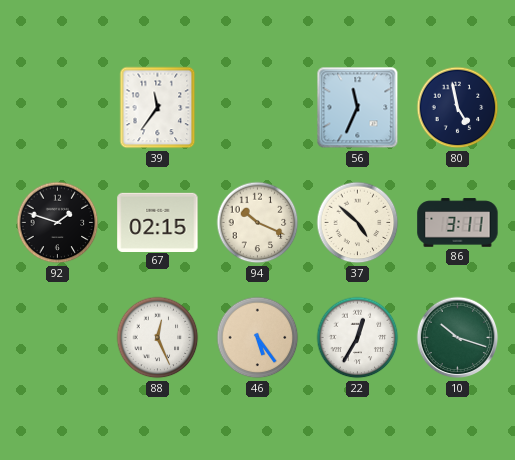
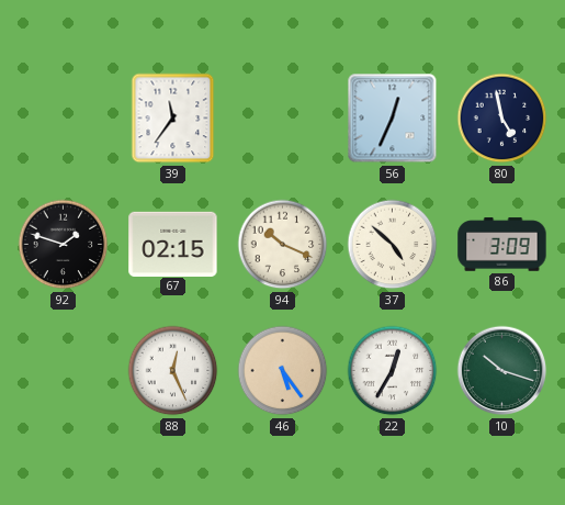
56: 11:34 -> 12:34 (393, 119)
86: 3:11 -> 3:09 (502, 245)
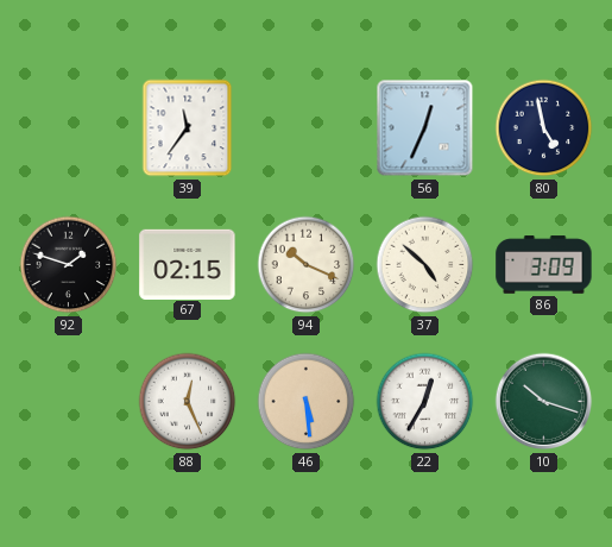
46: 5:24 -> 5:29 (307, 402)
